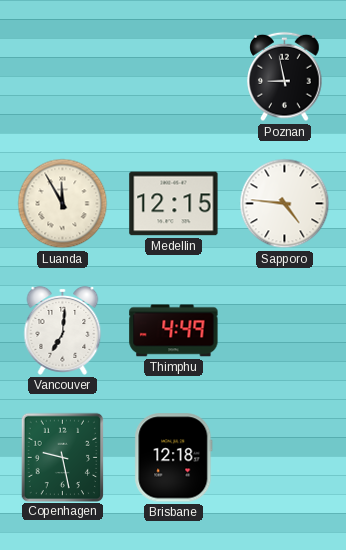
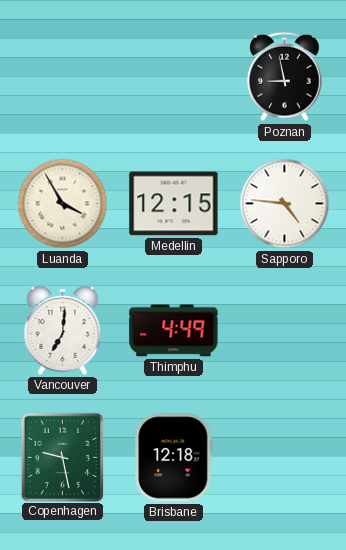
Luanda: 11:55 -> 3:55 (63, 204)
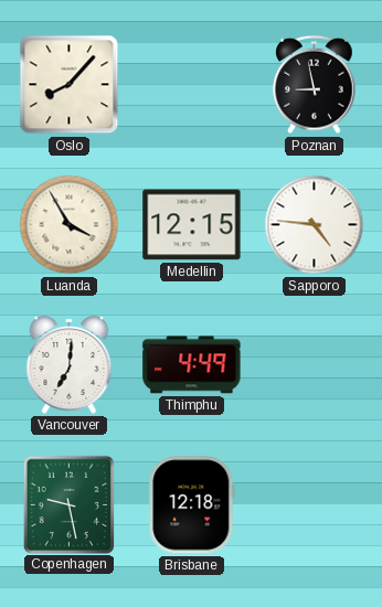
Oslo: none -> 8:07 (70, 85)
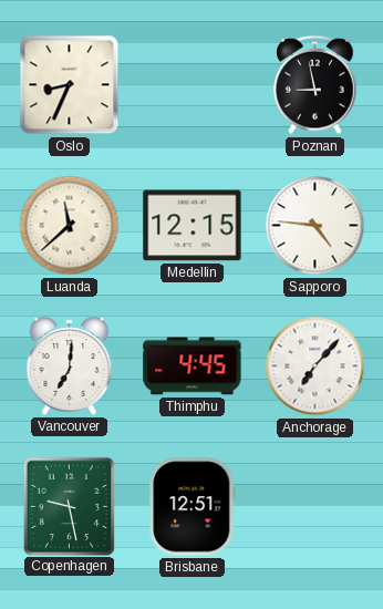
Oslo: 8:07 -> 8:34 (70, 85)
Luanda: 3:55 -> 11:38 (70, 226)
Thimphu: 4:49 -> 4:45 (193, 367)
Anchorage: none -> 7:07 (315, 367)
Brisbane: 12:18 -> 12:51 (193, 507)
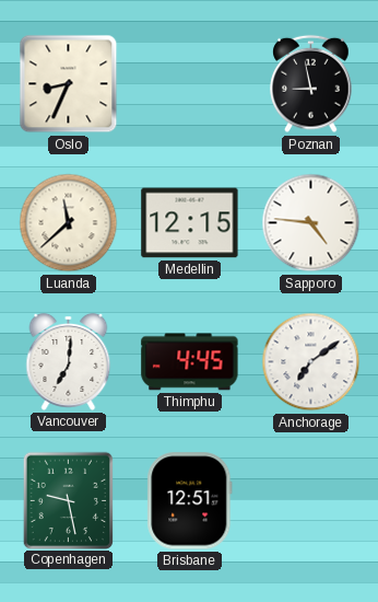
Anchorage: 7:07 -> 7:09 (311, 362)
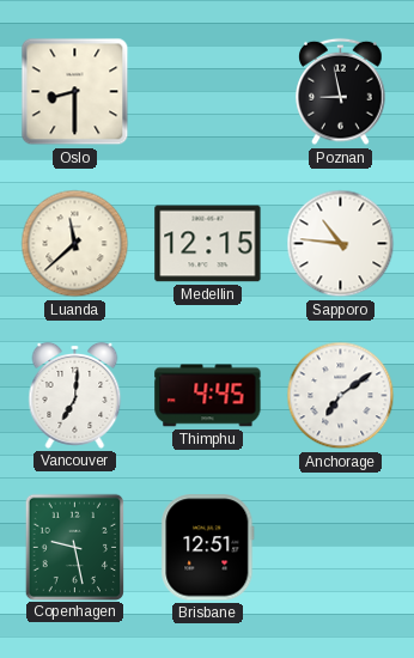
Oslo: 8:34 -> 8:30 (75, 92)
Sapporo: 4:46 -> 10:46 (341, 244)
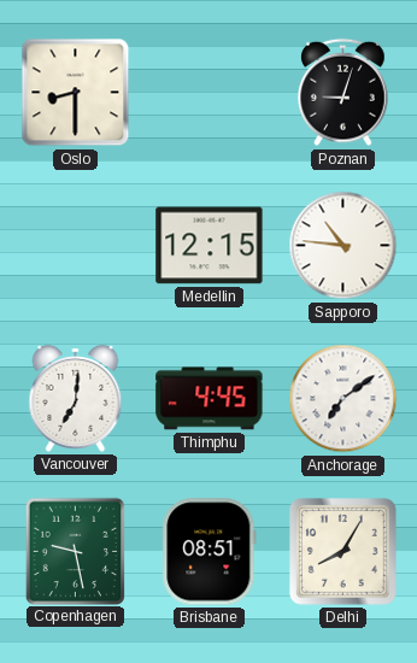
Poznan: 8:58 -> 9:03 (343, 93)
Luanda: 11:38 -> none (75, 244)
Brisbane: 12:51 -> 08:51 (210, 552)
Delhi: none -> 8:05 (343, 552)
